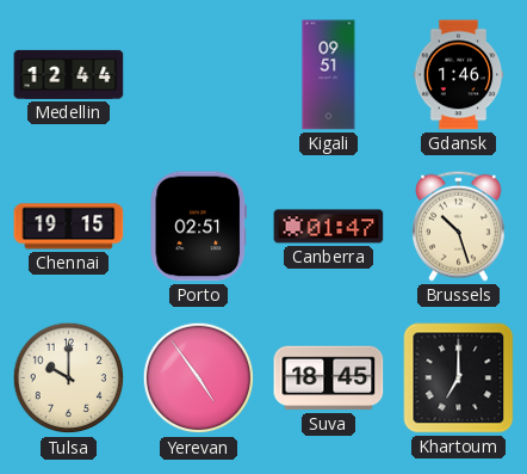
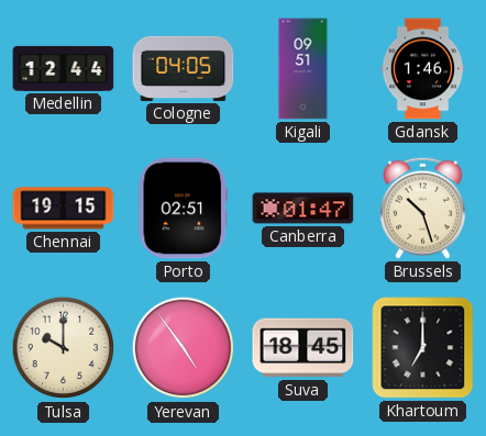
Cologne: none -> 04:05 (184, 68)
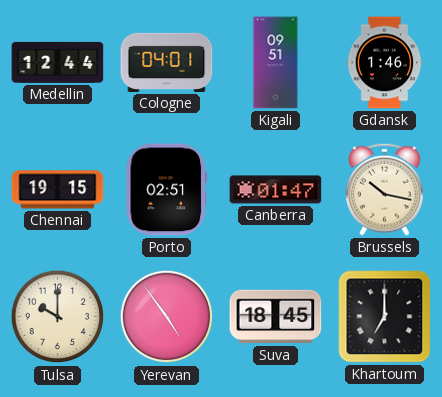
Cologne: 04:05 -> 04:01 (167, 62)
Brussels: 10:27 -> 10:17 (385, 189)
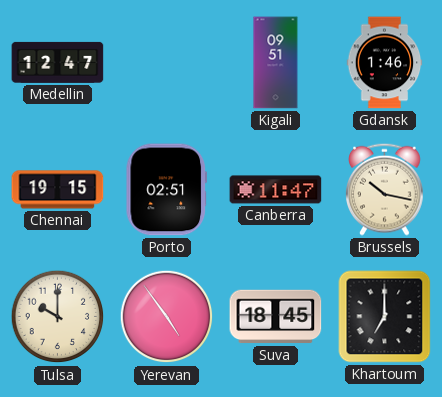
Medellin: 12:44 -> 12:47 (58, 62)
Cologne: 04:01 -> none (167, 62)
Canberra: 01:47 -> 11:47 (276, 190)
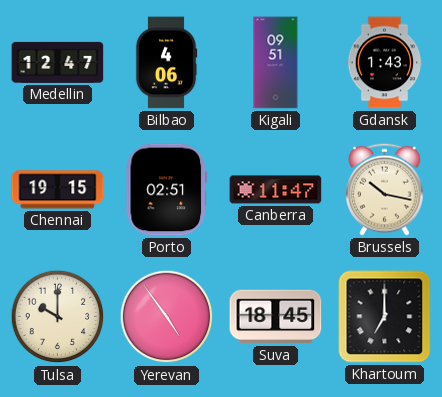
Bilbao: none -> 4:06 (166, 63)
Gdansk: 1:46 -> 1:43 (385, 63)
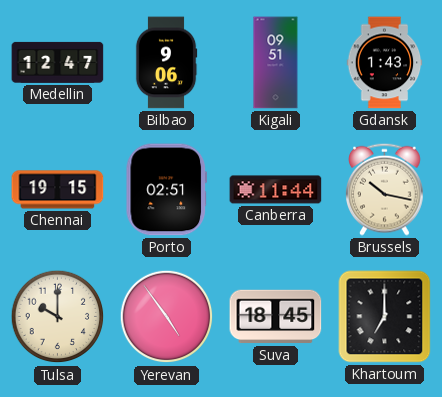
Bilbao: 4:06 -> 9:06 (166, 63)
Canberra: 11:47 -> 11:44 (276, 190)
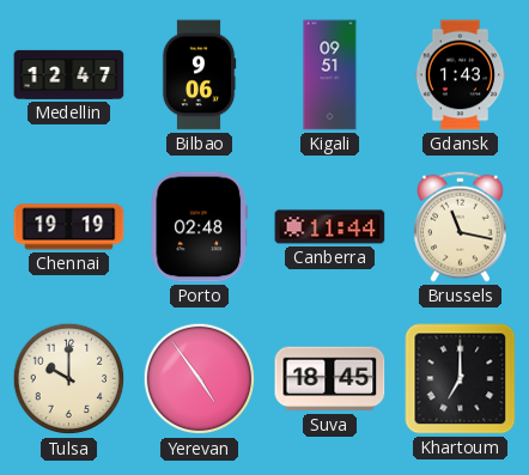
Chennai: 19:15 -> 19:19 (69, 227)
Porto: 02:51 -> 02:48 (199, 227)
Brussels: 10:17 -> 11:17 (461, 226)
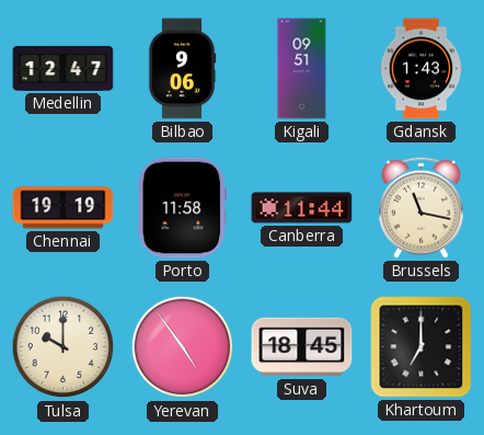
Porto: 02:48 -> 11:58 (182, 208)
